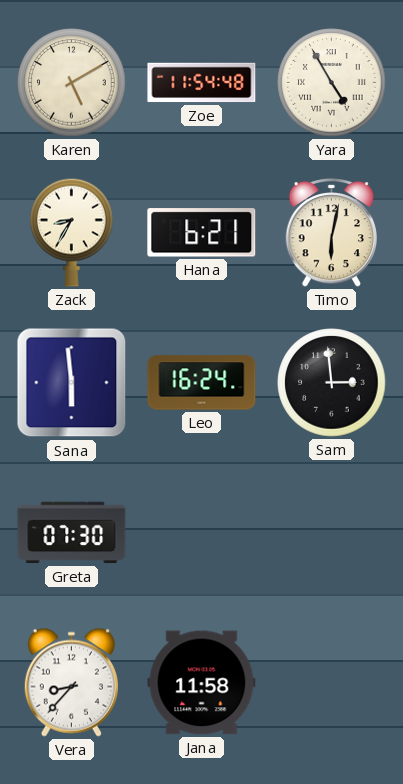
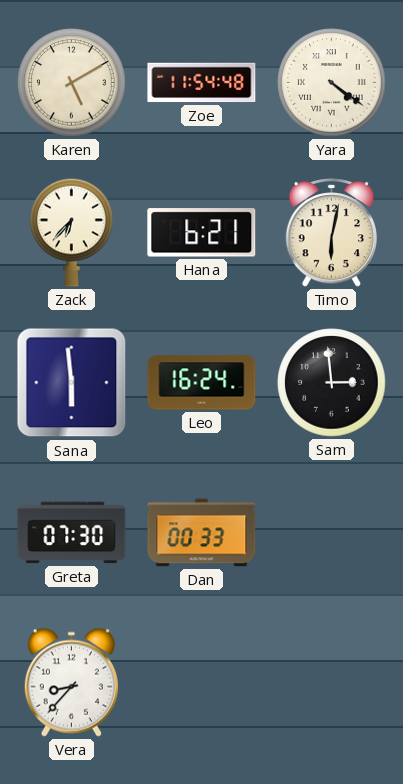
Yara: 4:55 -> 4:21 (332, 83)
Zack: 8:35 -> 6:37 (72, 232)
Dan: none -> 00:33 (202, 533)
Jana: 11:58 -> none (202, 683)
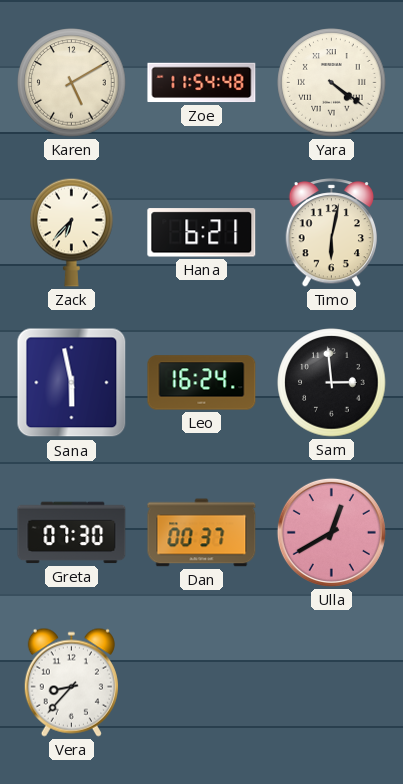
Sana: 5:59 -> 5:58 (72, 383)
Dan: 00:33 -> 00:37 (202, 533)
Ulla: none -> 12:40 (331, 532)
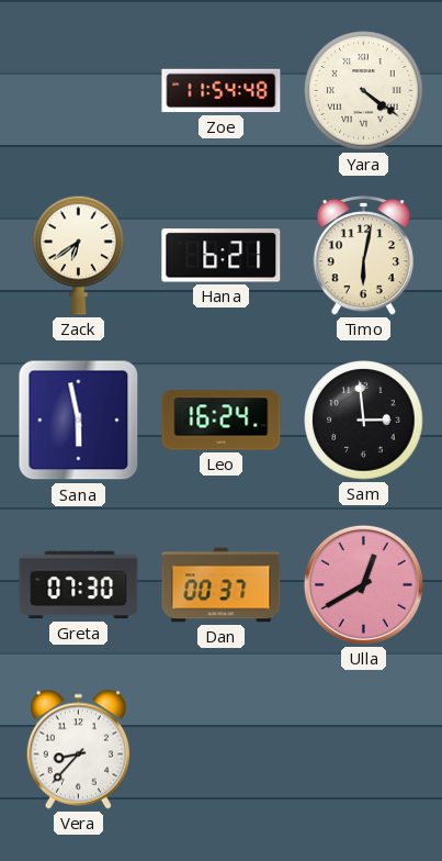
Karen: 5:10 -> none (72, 83)
Zack: 6:37 -> 6:39 (79, 255)
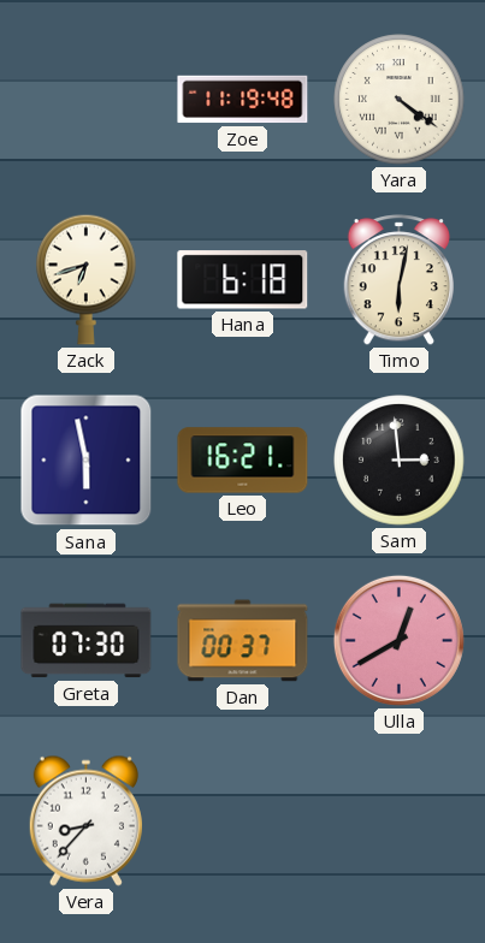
Zoe: 11:54 -> 11:19 (243, 100)
Zack: 6:39 -> 6:42 (87, 279)
Hana: 6:21 -> 6:18 (243, 280)
Leo: 16:24 -> 16:21 (243, 461)
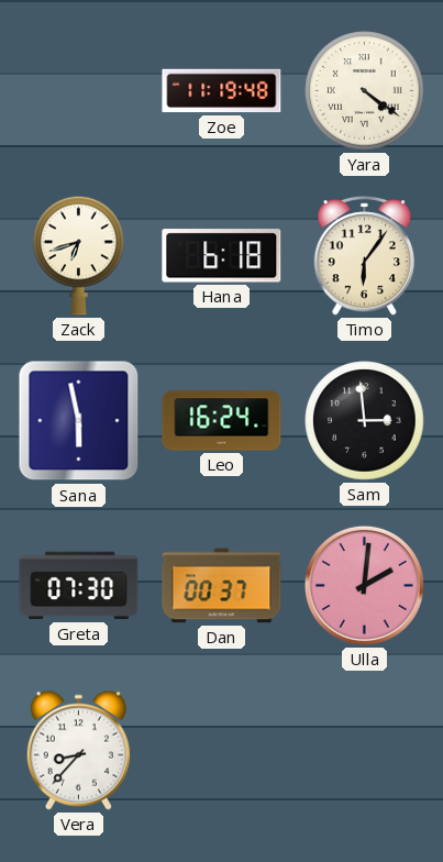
Timo: 6:02 -> 6:06 (364, 256)
Leo: 16:21 -> 16:24 (222, 421)
Ulla: 12:40 -> 2:01 (364, 585)
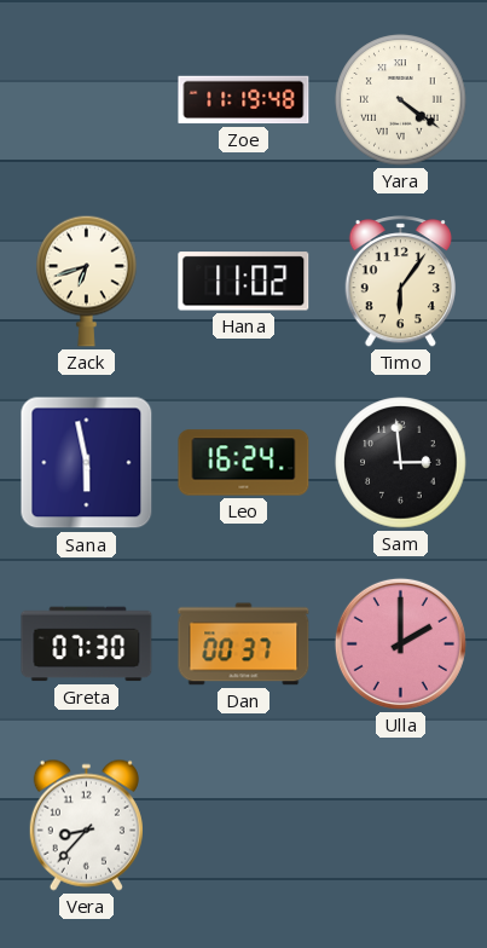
Hana: 6:18 -> 11:02 (244, 282)
Ulla: 2:01 -> 2:00 (400, 643)
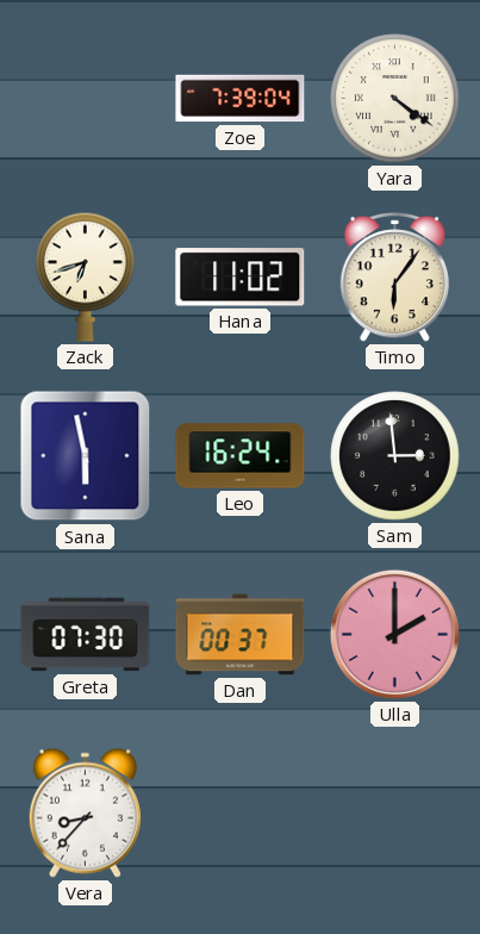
Zoe: 11:19 -> 7:39 (241, 99)
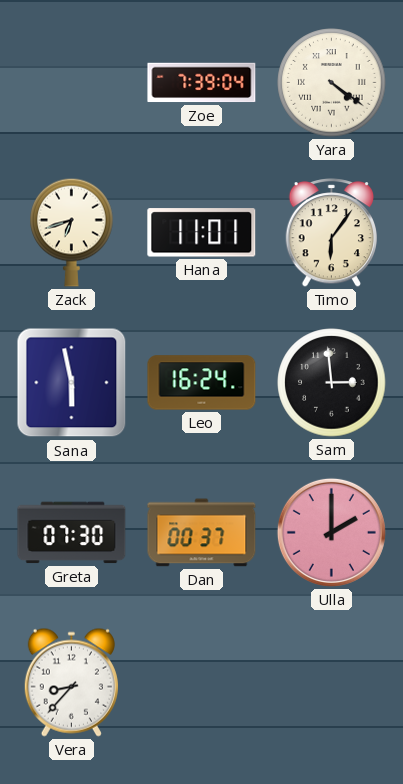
Hana: 11:02 -> 11:01 (202, 233)
